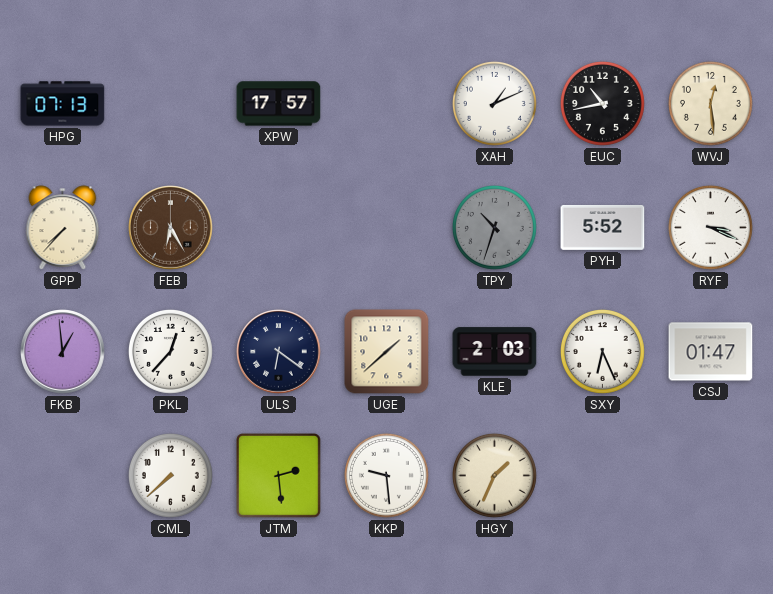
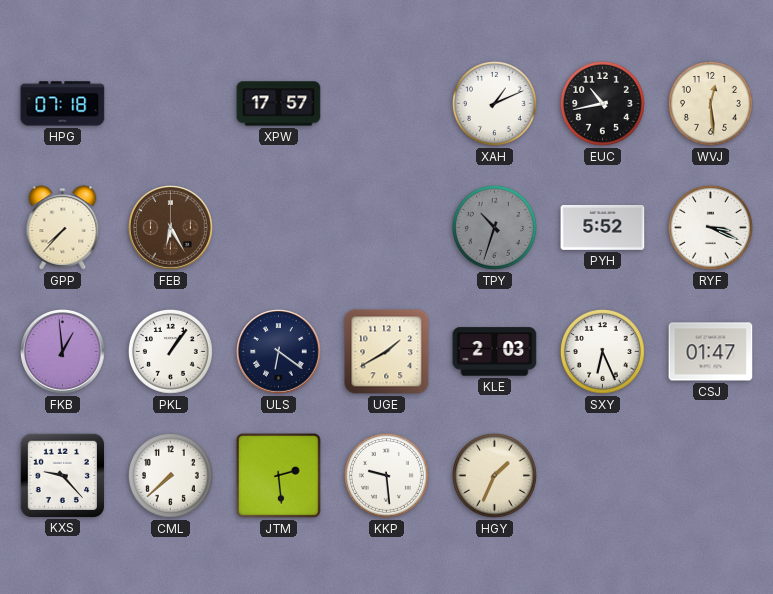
HPG: 07:13 -> 07:18 (63, 104)
PKL: 12:37 -> 1:06 (170, 351)
UGE: 1:38 -> 1:40 (387, 352)
KXS: none -> 9:23 (62, 475)
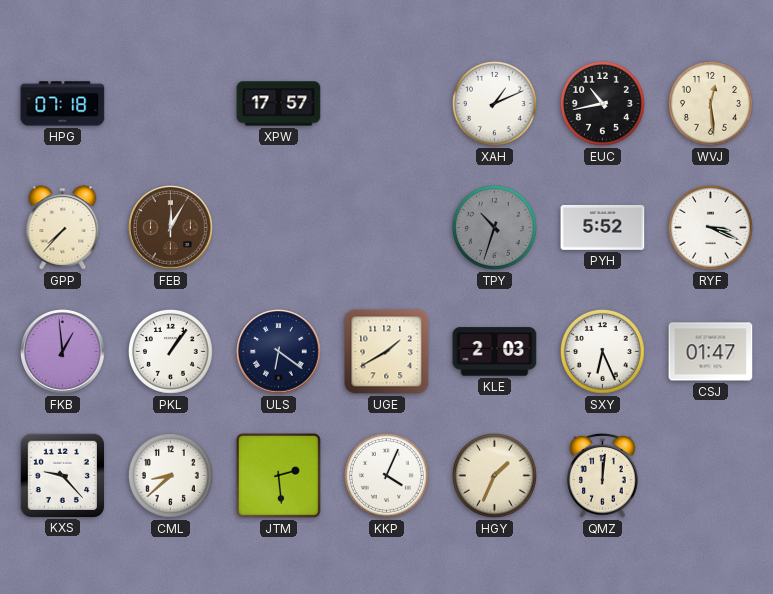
FEB: 6:25 -> 12:05 (171, 228)
CML: 7:38 -> 8:38 (170, 475)
KKP: 9:29 -> 4:04 (386, 475)
QMZ: none -> 12:01 (603, 476)
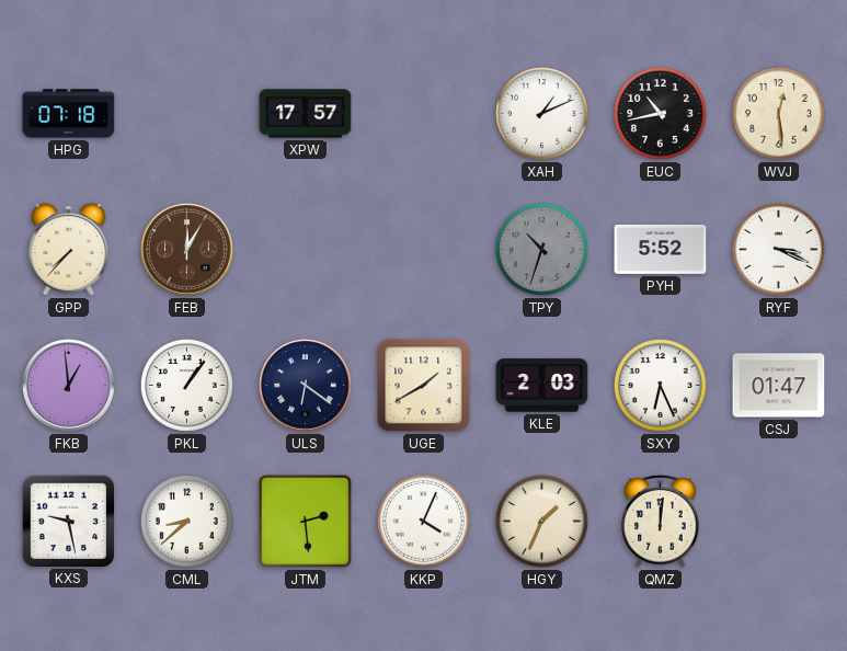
KXS: 9:23 -> 9:28 (68, 521)
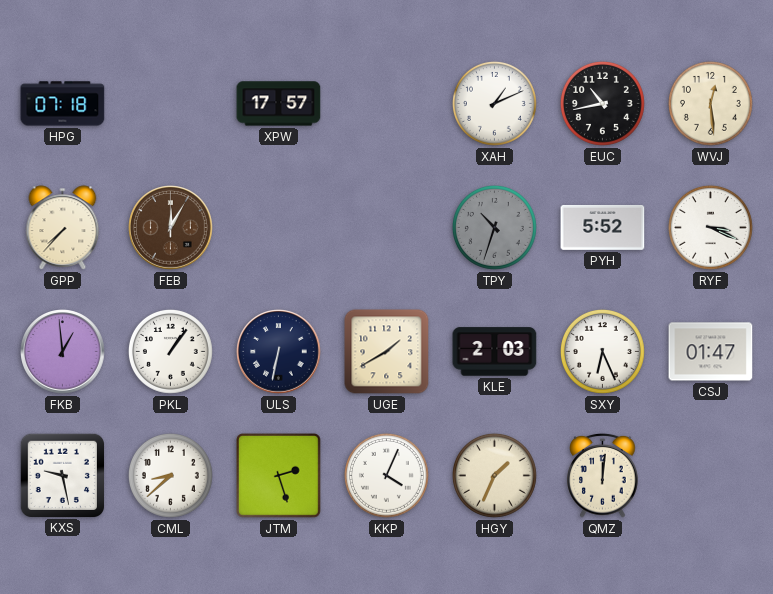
ULS: 6:21 -> 6:32 (279, 352)
JTM: 2:29 -> 2:27 (279, 476)
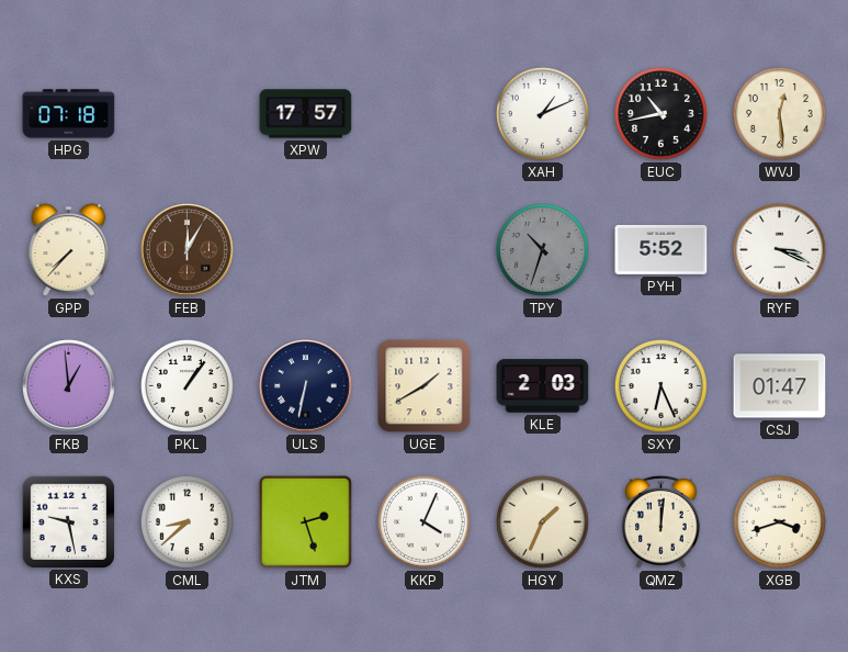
XGB: none -> 3:42 (779, 521)
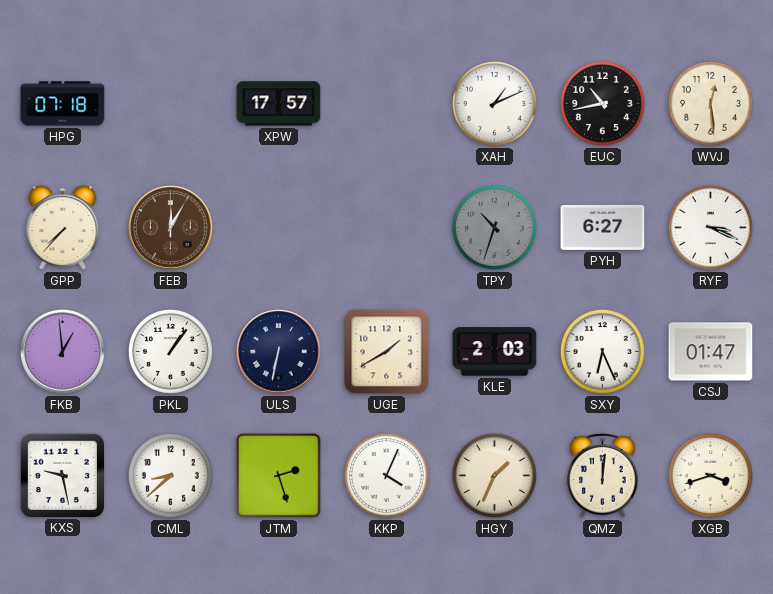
PYH: 5:52 -> 6:27 (603, 227)
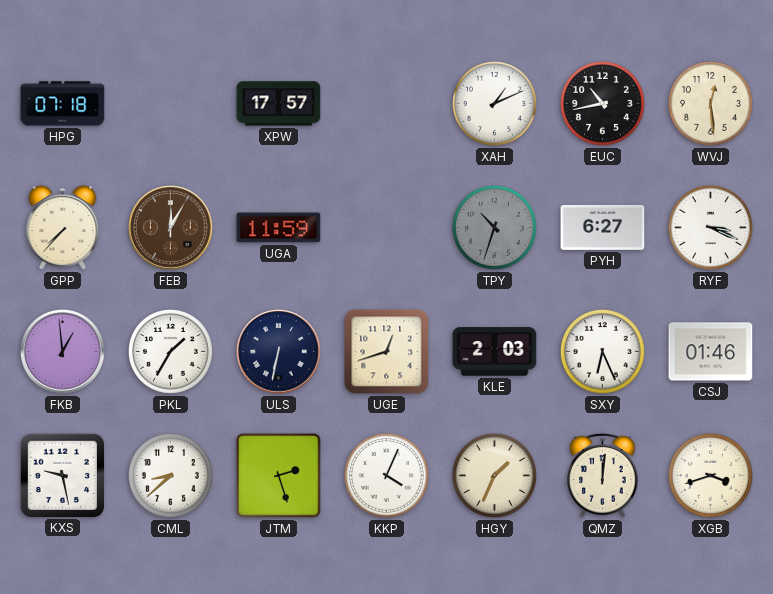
UGA: none -> 11:59 (279, 228)
PKL: 1:06 -> 1:35 (170, 351)
UGE: 1:40 -> 12:42 (387, 352)
CSJ: 01:47 -> 01:46 (711, 352)
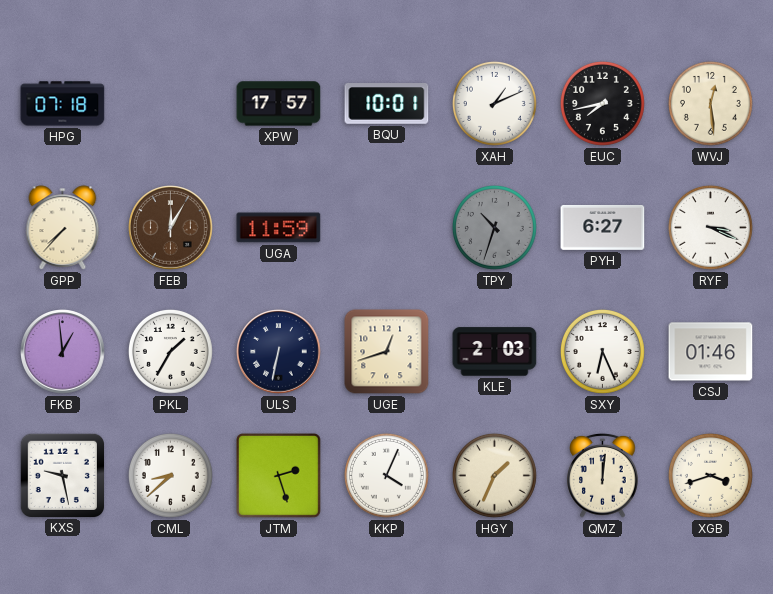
BQU: none -> 10:01 (387, 104)
EUC: 10:43 -> 7:43 (602, 103)
